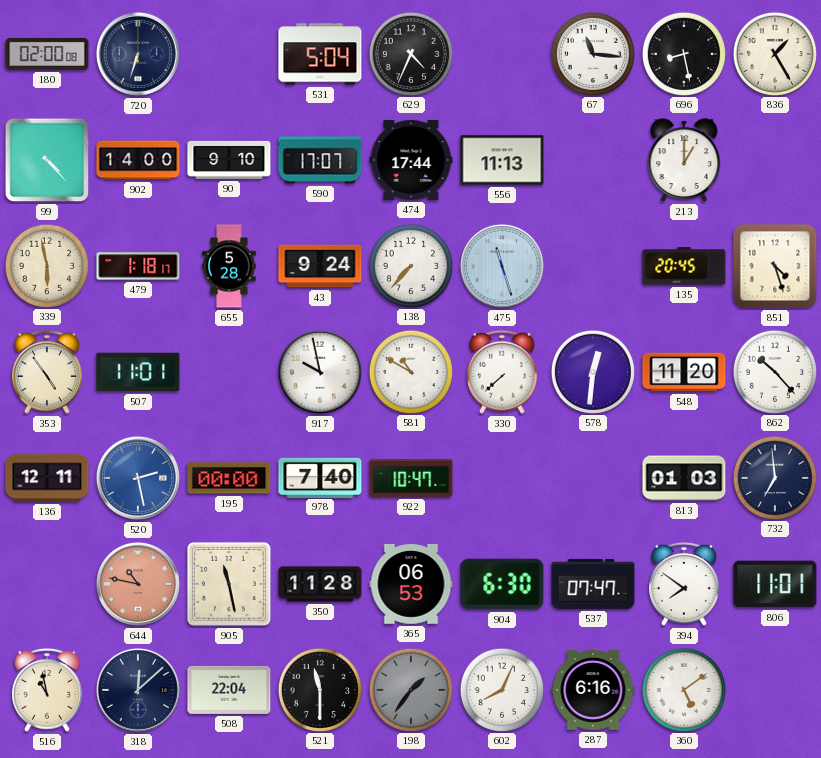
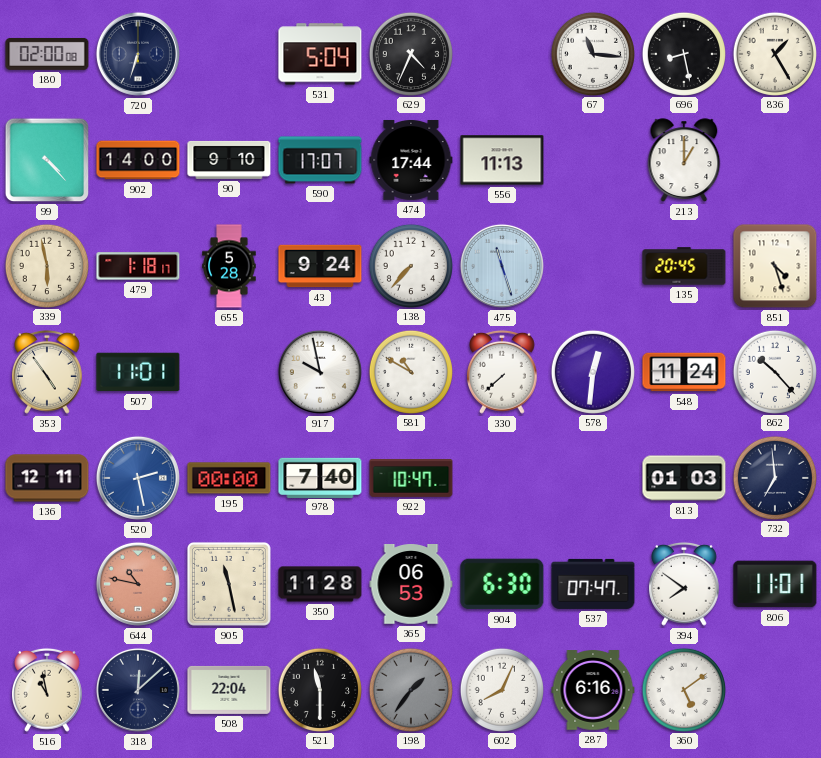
548: 11:20 -> 11:24 (684, 372)
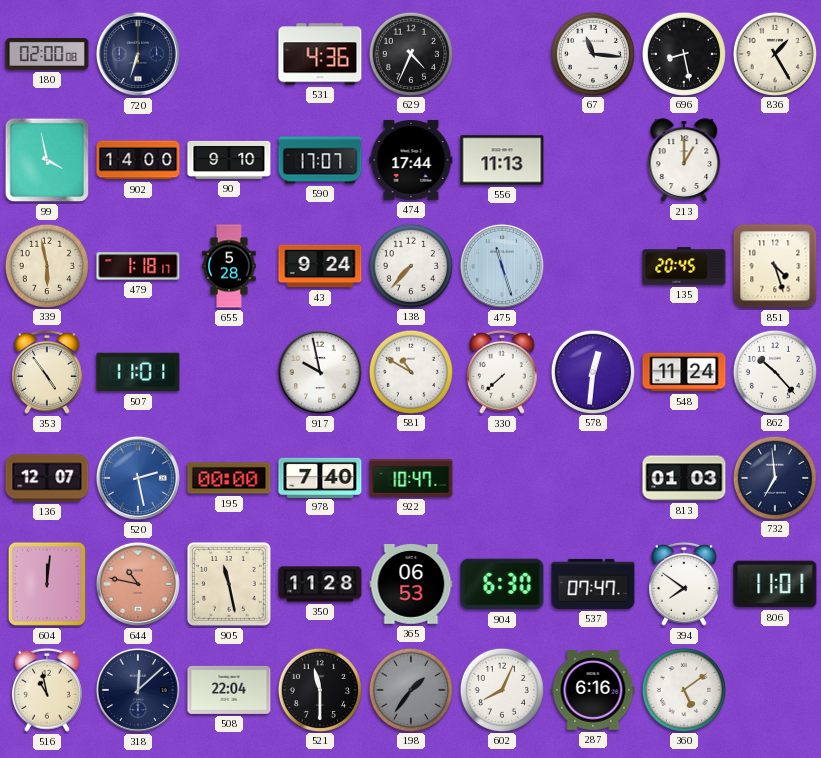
531: 5:04 -> 4:36 (320, 54)
99: 4:23 -> 3:58 (47, 160)
136: 12:11 -> 12:07 (47, 478)
604: none -> 12:01 (47, 584)
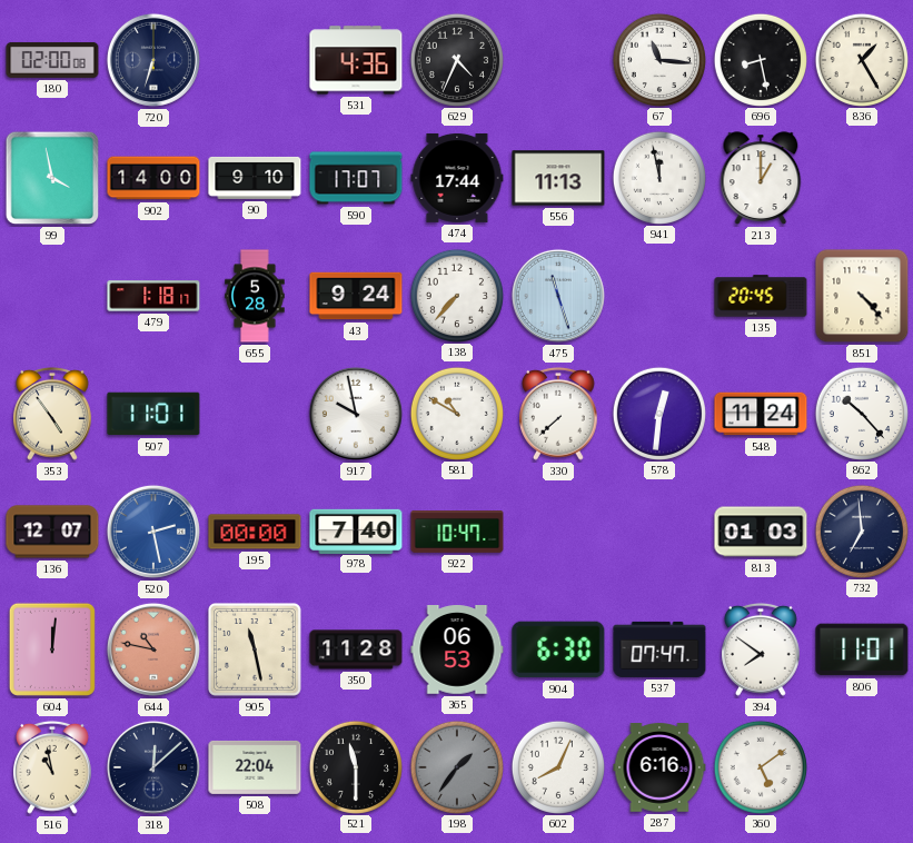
941: none -> 11:58 (658, 177)
339: 5:58 -> none (46, 265)
851: 4:27 -> 4:23 (862, 296)
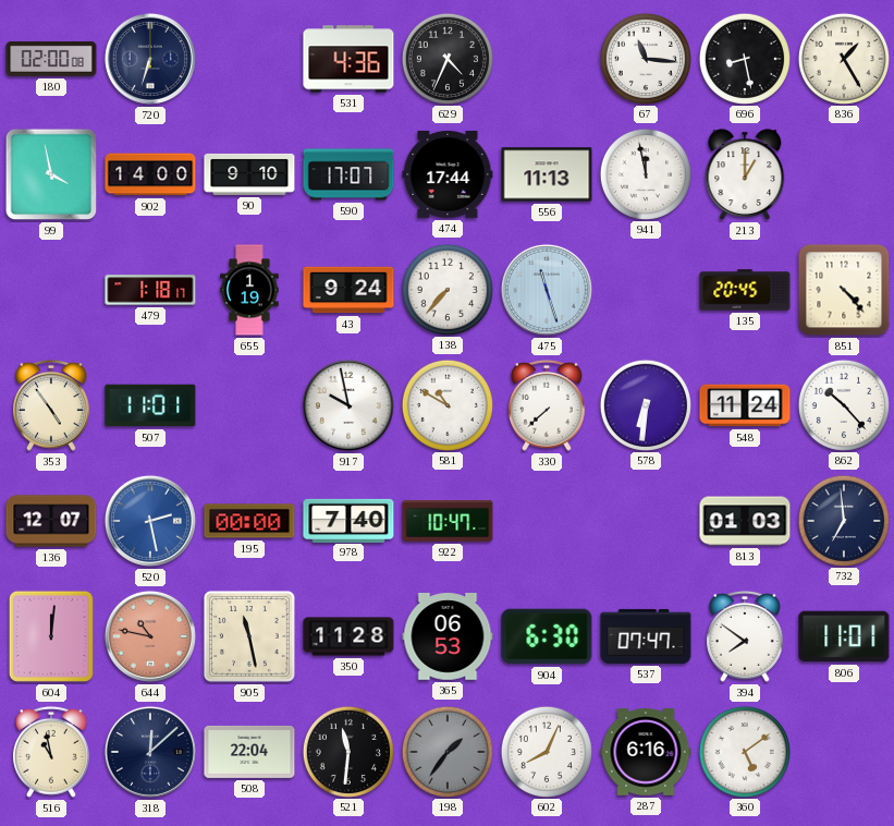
655: 5:28 -> 1:19 (249, 290)
578: 12:31 -> 6:31 (645, 404)
521: 11:30 -> 11:31 (347, 751)
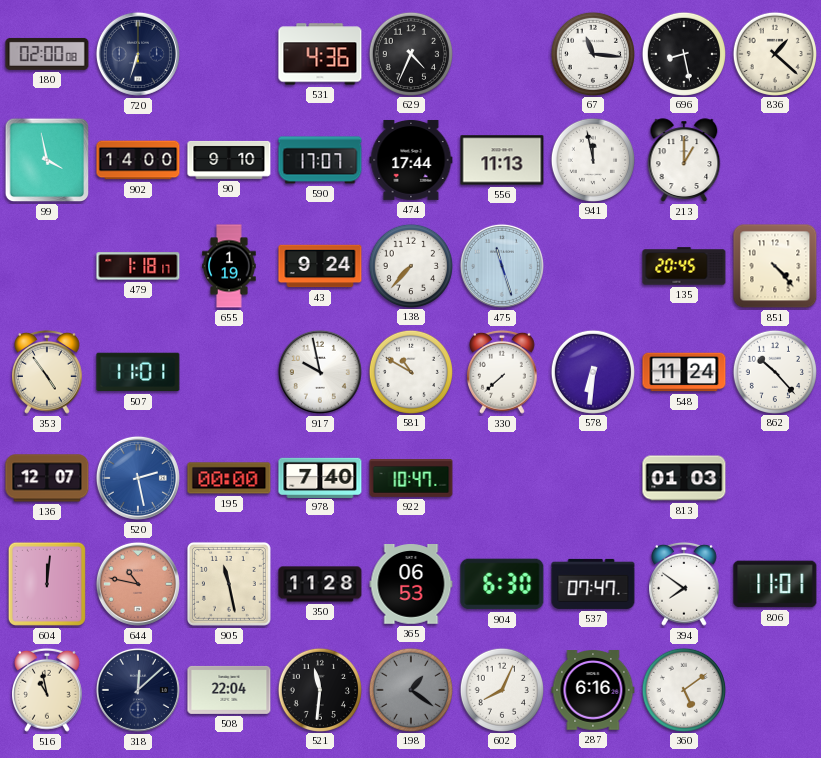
836: 1:25 -> 1:22 (774, 53)
732: 6:59 -> none (843, 520)
198: 1:36 -> 1:21 (410, 689)
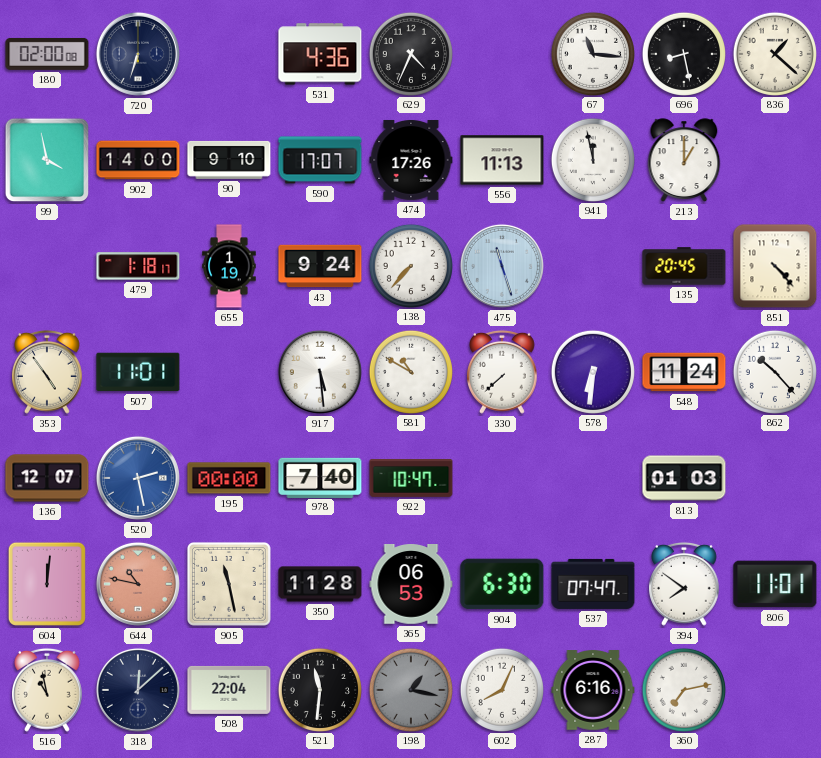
474: 17:44 -> 17:26 (411, 160)
917: 9:58 -> 5:29 (320, 372)
198: 1:21 -> 1:17 (410, 689)
360: 5:09 -> 7:13 (683, 689)
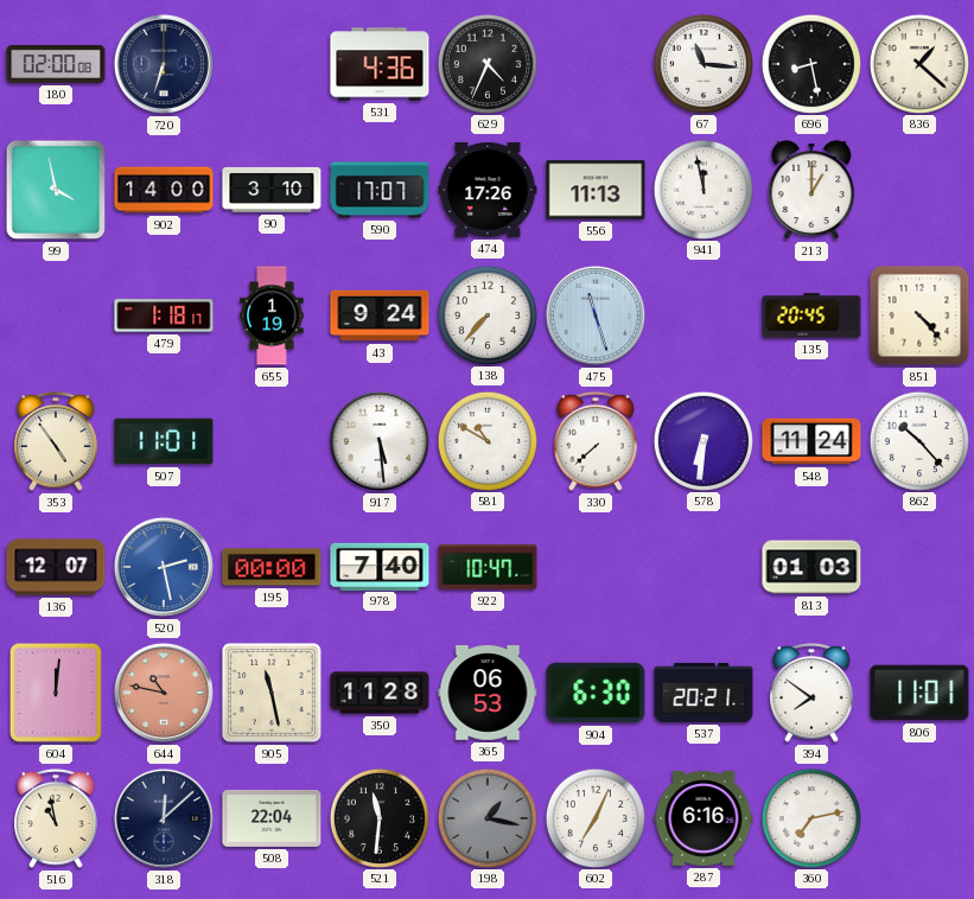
90: 9:10 -> 3:10 (272, 190)
537: 07:47 -> 20:21 (704, 693)
602: 8:04 -> 7:04 (594, 817)
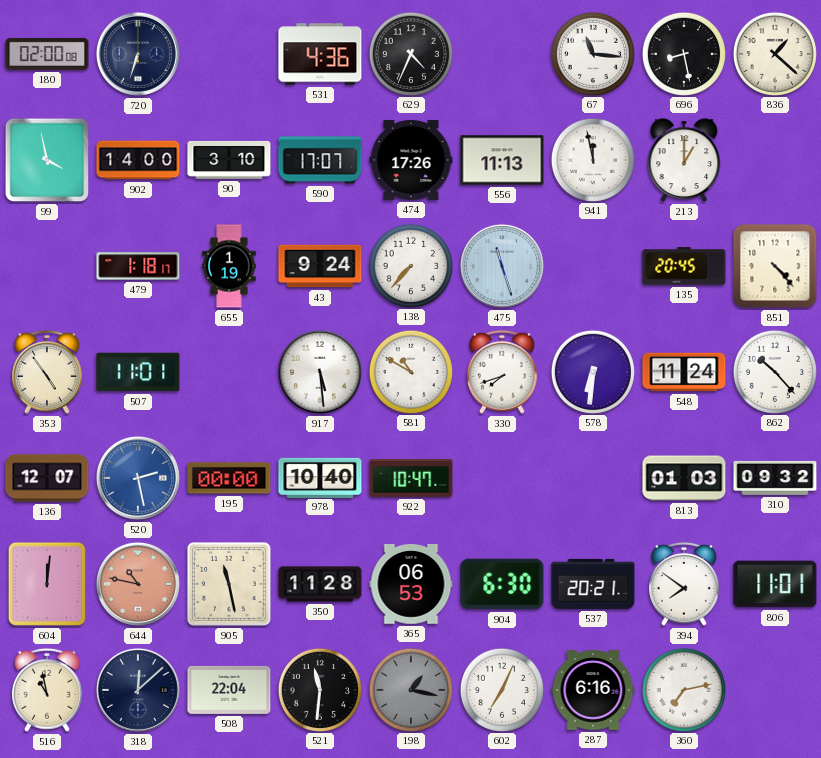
330: 7:38 -> 7:42 (503, 372)
978: 7:40 -> 10:40 (320, 477)
310: none -> 09:32 (775, 478)
